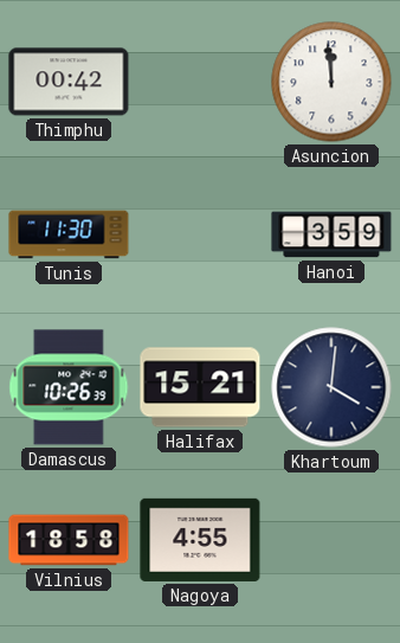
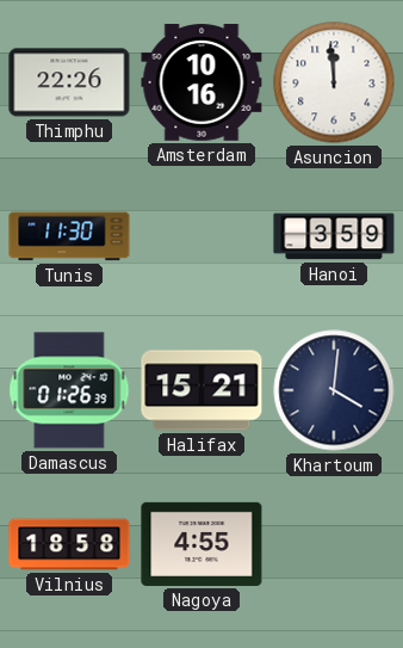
Thimphu: 00:42 -> 22:26 (69, 82)
Amsterdam: none -> 10:16 (201, 82)
Damascus: 10:26 -> 01:26 (69, 390)
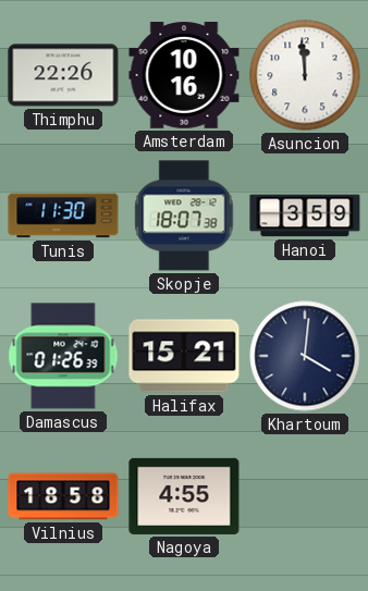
Skopje: none -> 18:07 (184, 216)
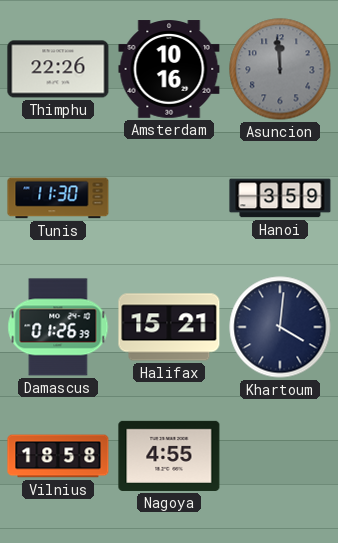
Asuncion dial: white -> grey (280, 69)
Skopje: 18:07 -> none (184, 216)
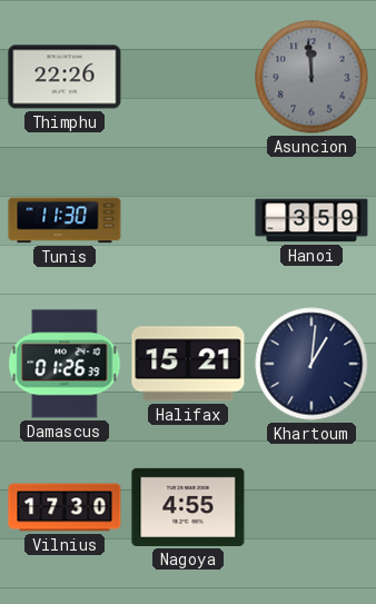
Amsterdam: 10:16 -> none (169, 69)
Khartoum: 4:01 -> 1:01 (311, 364)
Vilnius: 18:58 -> 17:30 (65, 507)
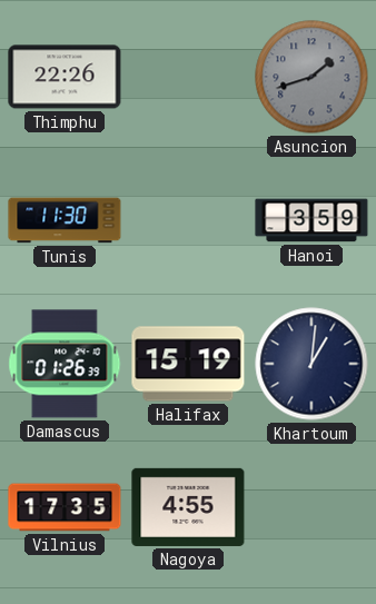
Asuncion: 11:59 -> 1:42 (311, 77)
Halifax: 15:21 -> 15:19 (188, 364)
Vilnius: 17:30 -> 17:35 (65, 507)
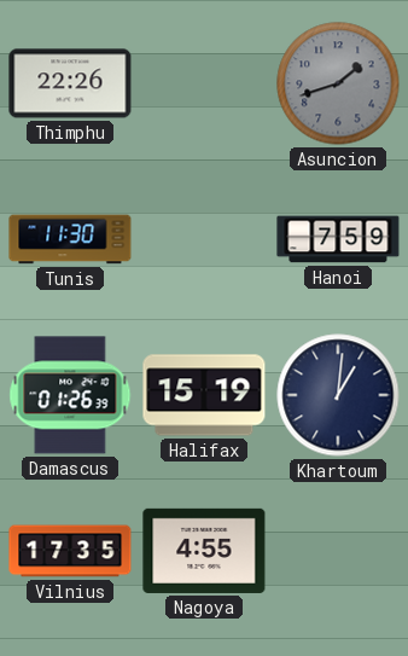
Hanoi: 3:59 -> 7:59 (338, 239)
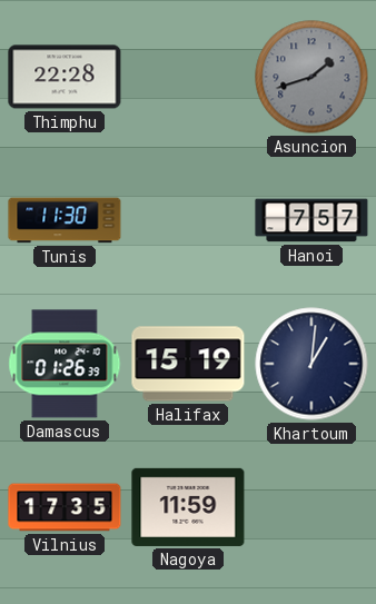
Thimphu: 22:26 -> 22:28 (65, 77)
Hanoi: 7:59 -> 7:57 (311, 220)
Nagoya: 4:55 -> 11:59 (188, 507)
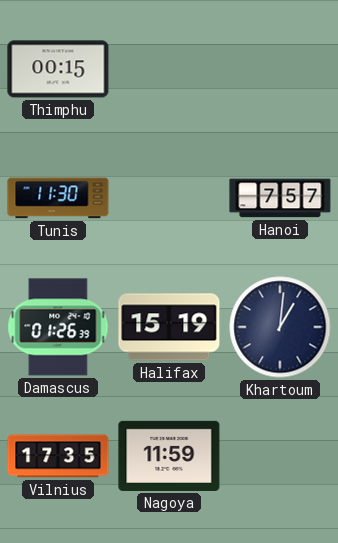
Thimphu: 22:28 -> 00:15 (58, 69)
Asuncion: 1:42 -> none (311, 77)
